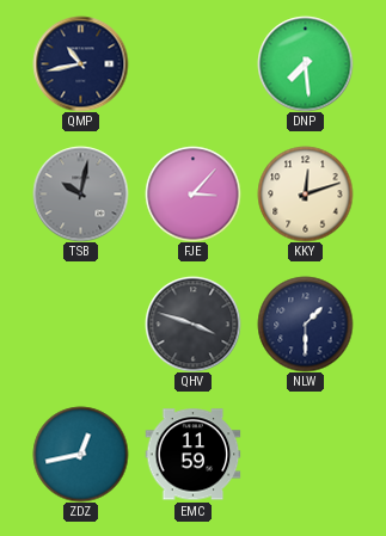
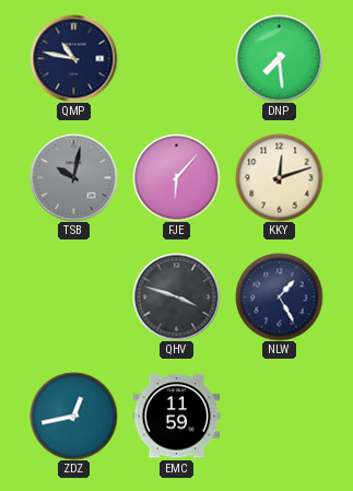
QMP: 10:43 -> 10:47 (73, 58)
FJE: 3:07 -> 6:07 (176, 177)
NLW: 1:30 -> 1:25 (279, 296)
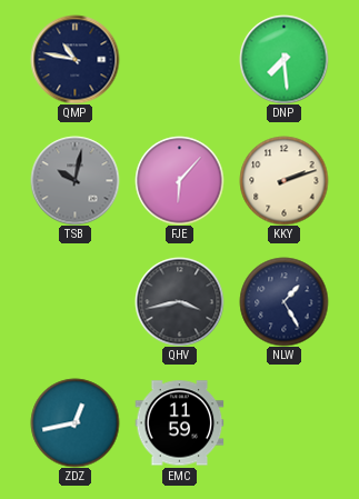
KKY: 12:12 -> 2:12 (283, 180)
QHV: 3:48 -> 3:43 (179, 301)
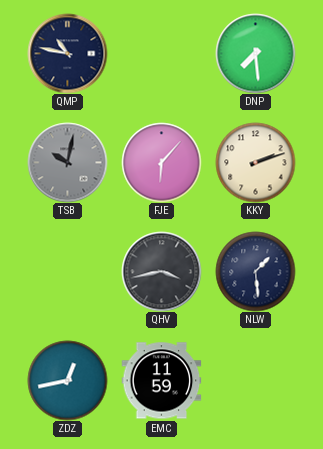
NLW: 1:25 -> 1:29 (255, 271)
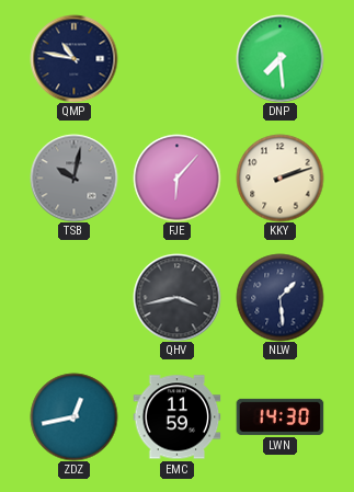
LWN: none -> 14:30 (279, 416)
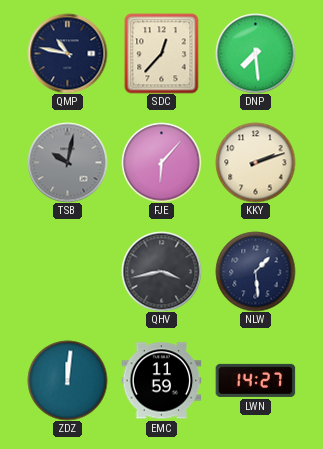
SDC: none -> 12:37 (162, 53)
ZDZ: 12:43 -> 12:01 (67, 380)
LWN: 14:30 -> 14:27 (255, 380)
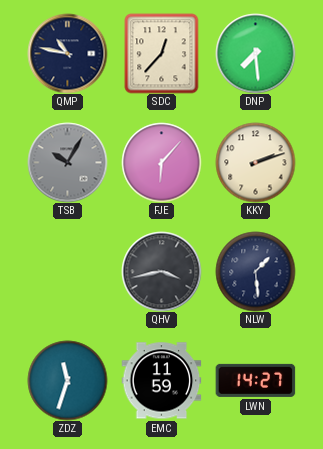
TSB: 10:02 -> 10:05 (67, 162)
ZDZ: 12:01 -> 11:33 (67, 380)
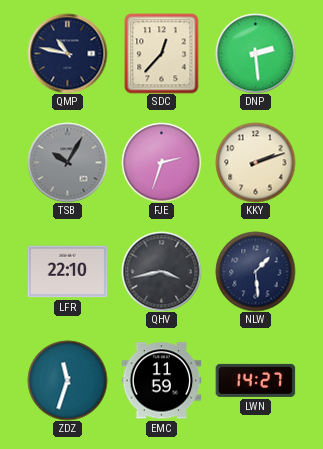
DNP: 7:29 -> 2:29 (255, 53)
FJE: 6:07 -> 2:33 (161, 162)
LFR: none -> 22:10 (67, 272)
